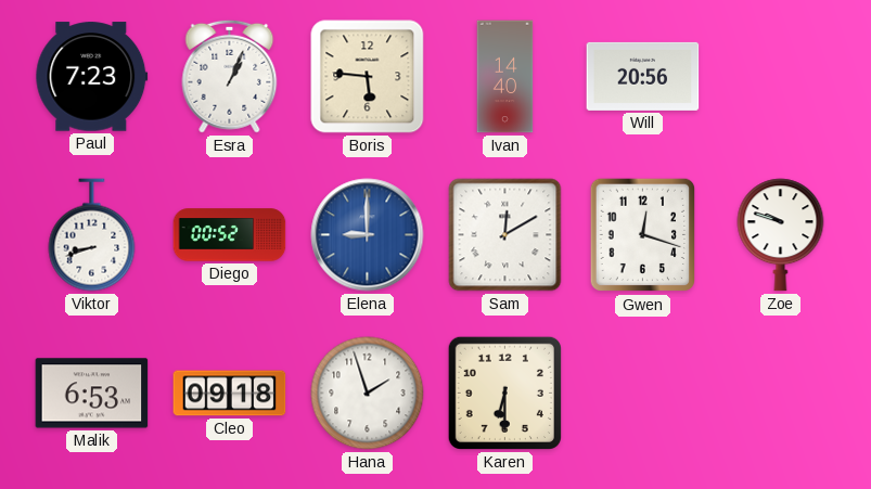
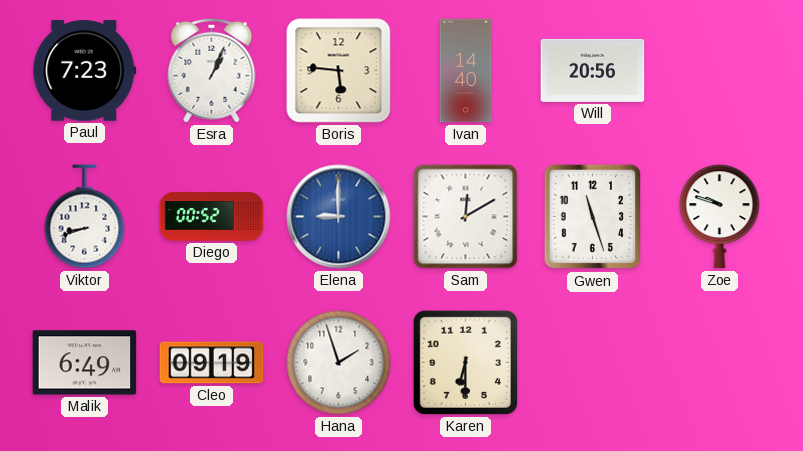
Gwen: 12:18 -> 11:27 (592, 217)
Malik: 6:53 -> 6:49 (85, 363)
Cleo: 09:18 -> 09:19 (212, 363)
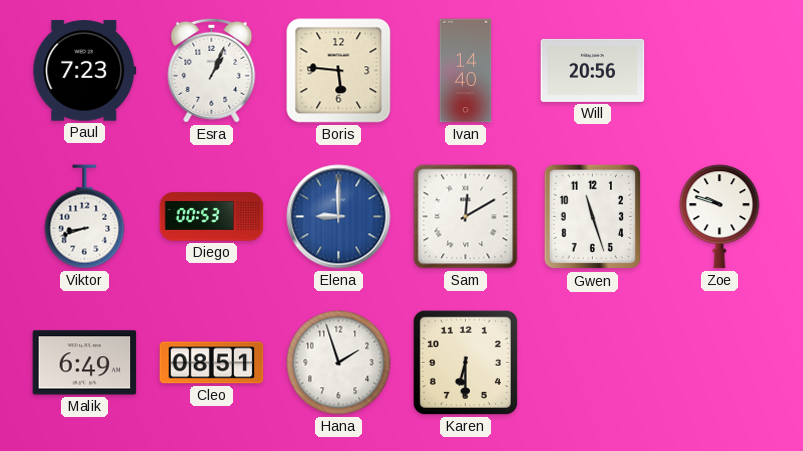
Diego: 00:52 -> 00:53 (212, 217)
Cleo: 09:19 -> 08:51 (212, 363)
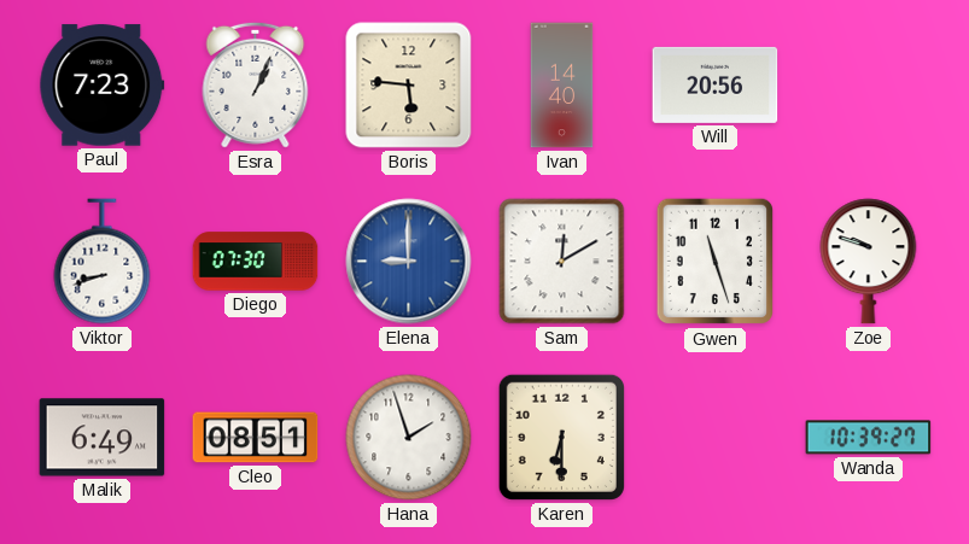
Diego: 00:53 -> 07:30 (256, 262)
Wanda: none -> 10:39 (869, 438)
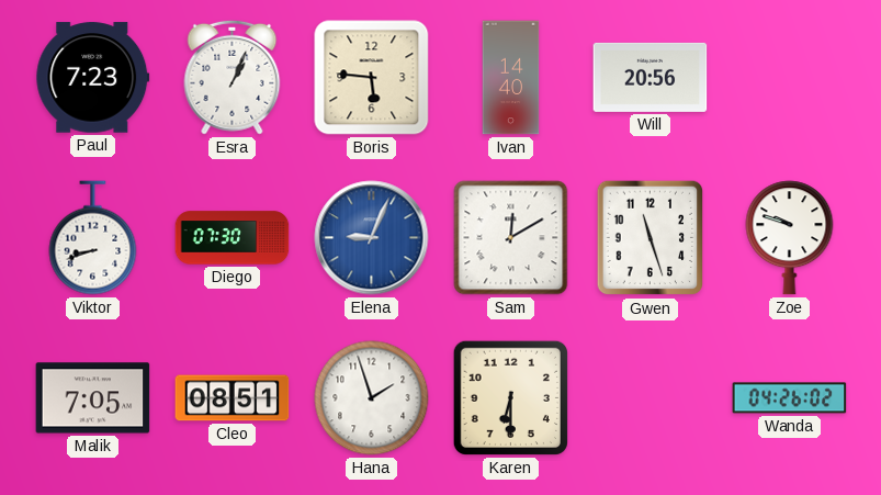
Elena: 9:00 -> 9:04 (372, 238)
Malik: 6:49 -> 7:05 (93, 398)
Wanda: 10:39 -> 04:26 (790, 398)
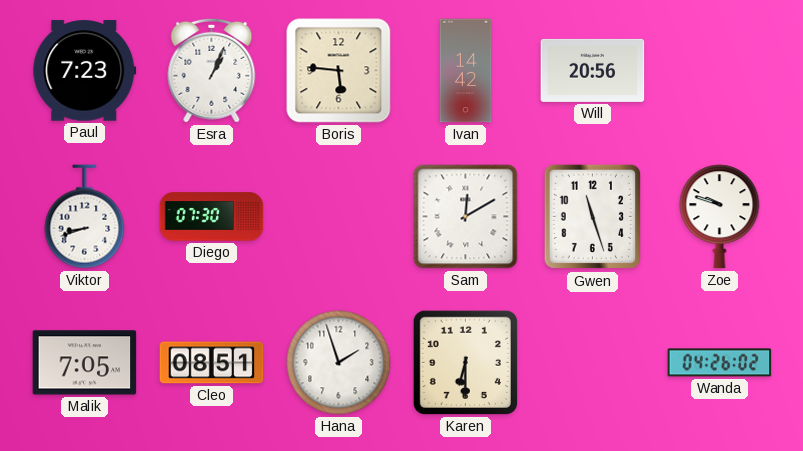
Ivan: 14:40 -> 14:42 (466, 71)
Elena: 9:04 -> none (372, 238)
